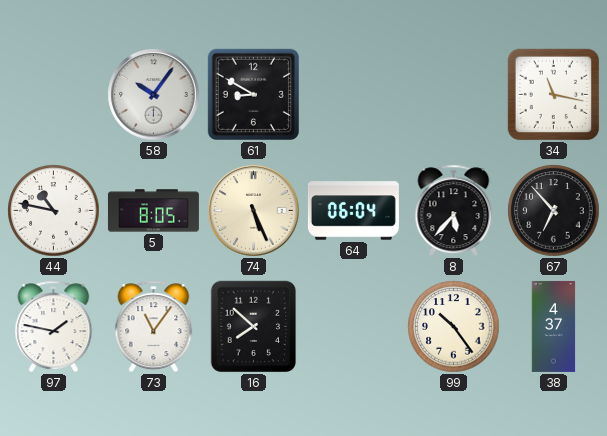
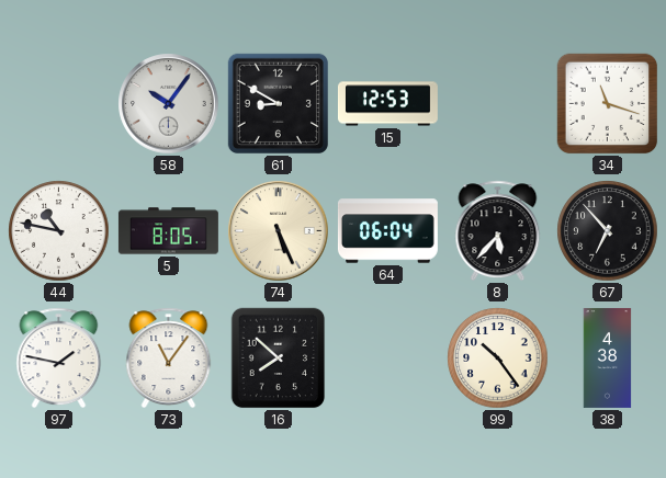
15: none -> 12:53 (387, 104)
34: 11:17 -> 11:18 (608, 104)
38: 4:37 -> 4:38 (608, 357)
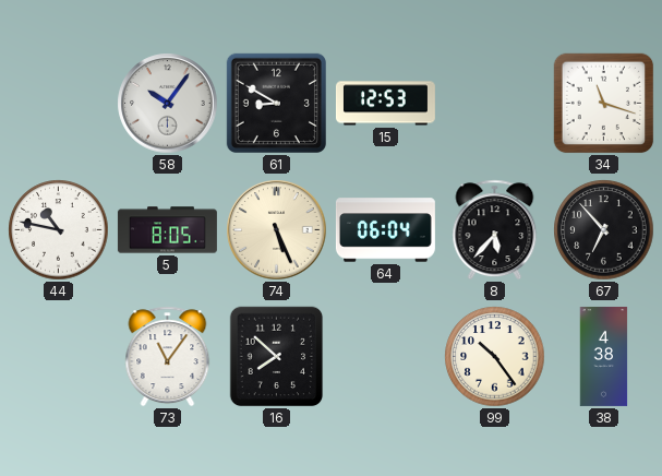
97: 1:47 -> none (59, 358)
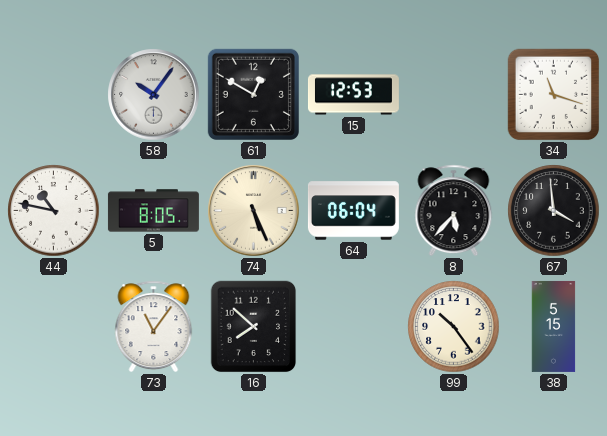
61: 8:50 -> 12:50 (253, 94)
67: 6:53 -> 3:59 (554, 211)
38: 4:38 -> 5:15 (554, 326)
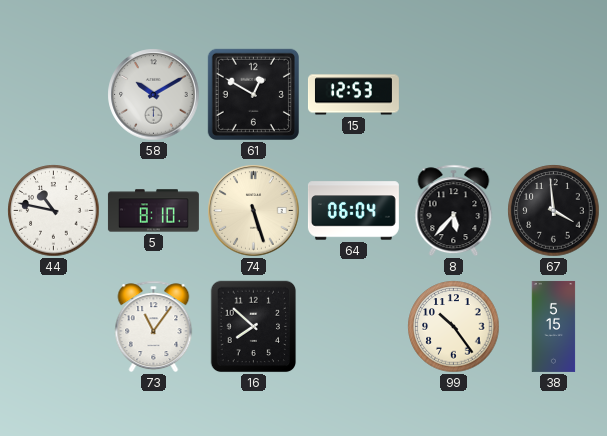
58: 10:06 -> 10:10 (154, 95)
34: 11:18 -> none (554, 95)
5: 8:05 -> 8:10 (153, 211)
74: 5:26 -> 5:27 (254, 211)
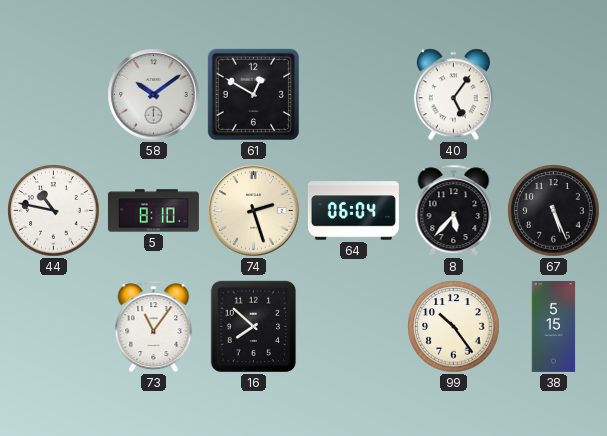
58: 10:10 -> 10:09 (154, 95)
15: 12:53 -> none (353, 95)
40: none -> 5:06 (453, 95)
74: 5:27 -> 2:27 (254, 211)
67: 3:59 -> 5:26 (554, 211)
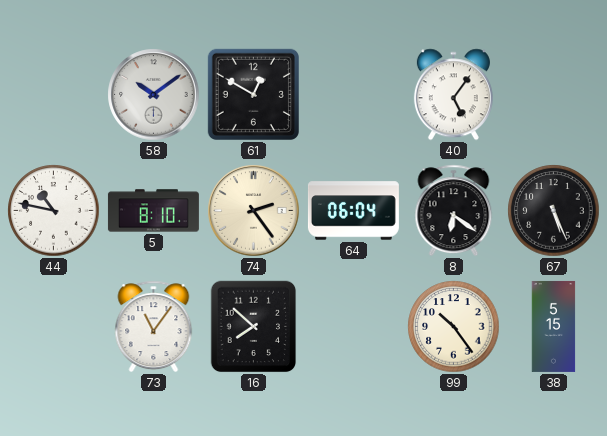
74: 2:27 -> 2:24 (254, 211)
8: 5:37 -> 6:21 (454, 211)
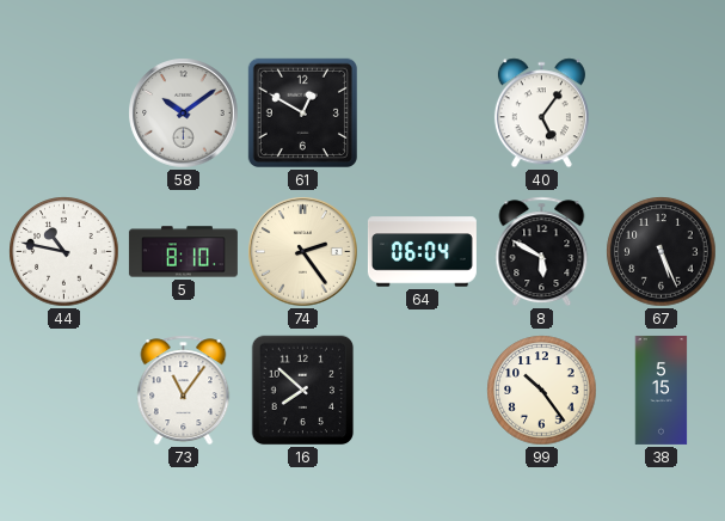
8: 6:21 -> 5:50 (542, 252)
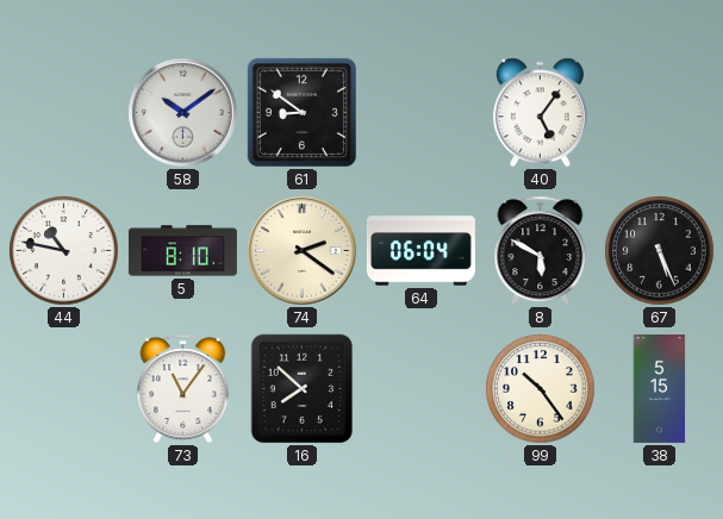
61: 12:50 -> 8:51 (301, 112)
74: 2:24 -> 2:21 (303, 251)
